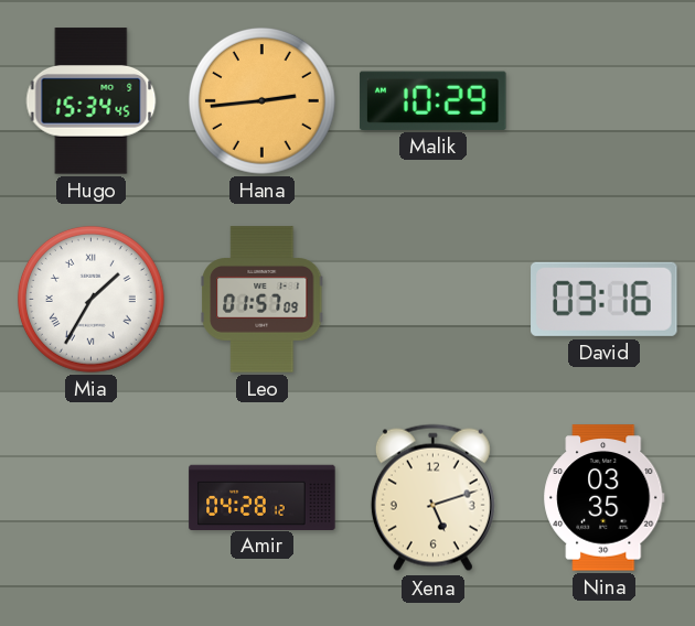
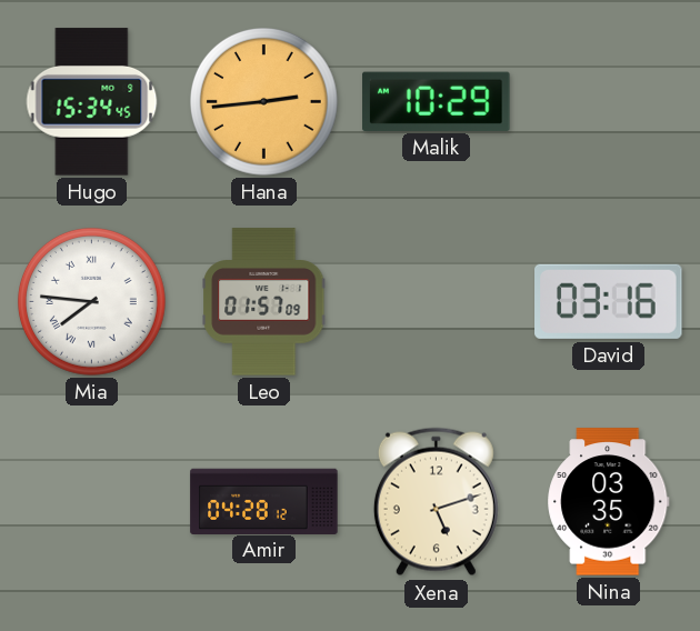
Mia: 1:35 -> 7:46 (91, 301)
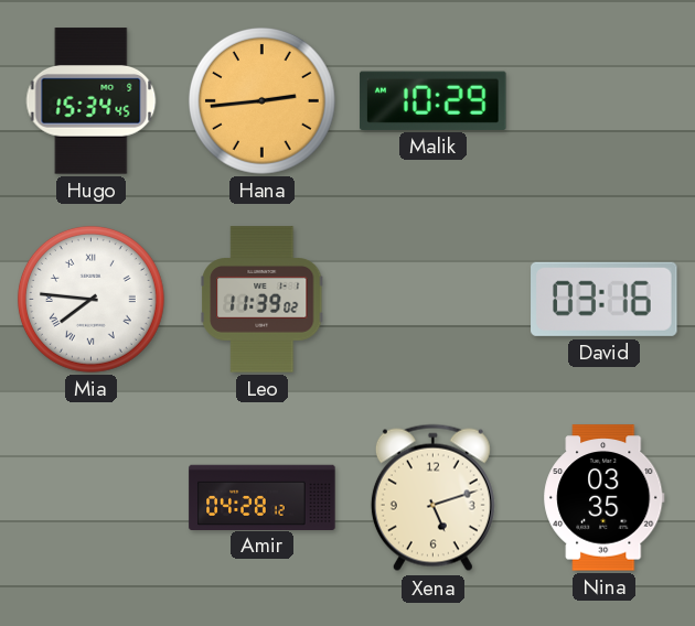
Leo: 01:57 -> 11:39 (263, 300)
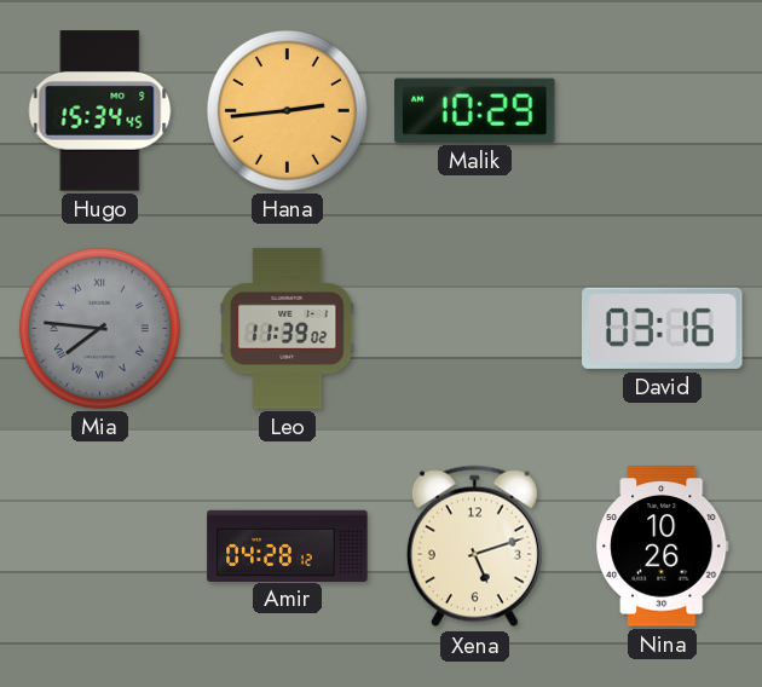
Mia dial: white -> grey (99, 328)
Nina: 03:35 -> 10:26 (663, 547)
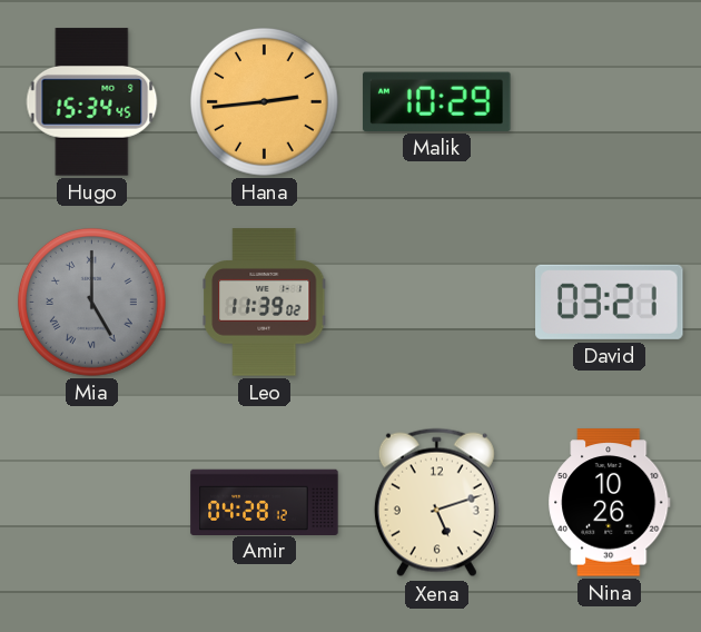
Mia: 7:46 -> 5:00 (91, 302)
David: 03:16 -> 03:21 (610, 302)
